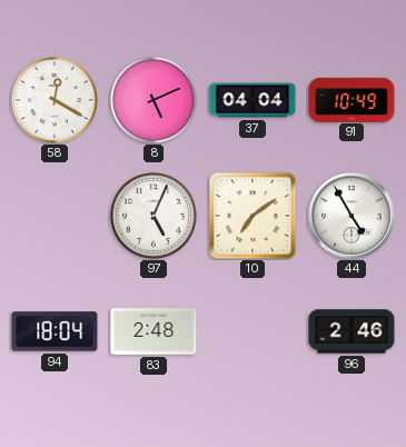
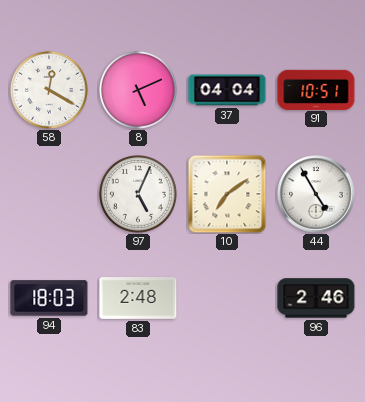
91: 10:49 -> 10:51 (316, 89)
94: 18:04 -> 18:03 (49, 298)
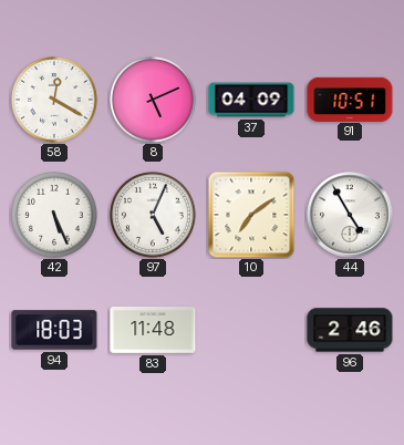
37: 04:04 -> 04:09 (251, 100)
42: none -> 5:26 (55, 216)
83: 2:48 -> 11:48 (153, 331)
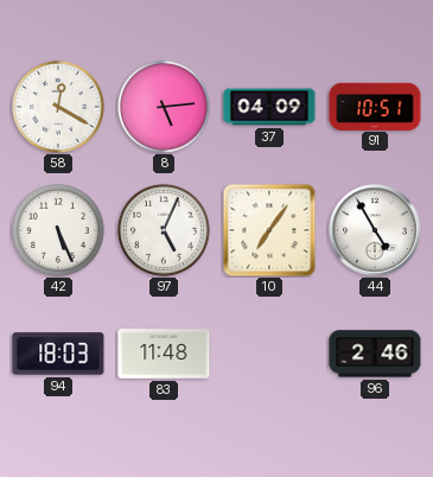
8: 5:11 -> 5:14 (165, 108)
10: 7:09 -> 7:06 (269, 230)
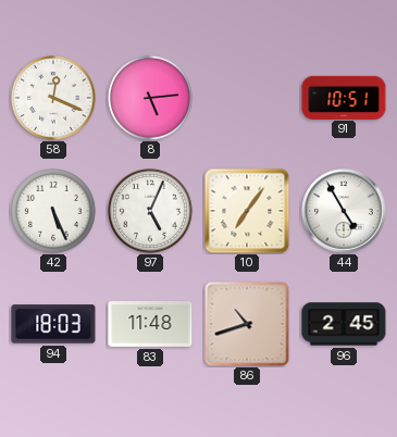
58: 12:20 -> 12:19 (54, 99)
37: 04:09 -> none (269, 107)
86: none -> 10:42 (247, 324)
96: 2:46 -> 2:45 (344, 324)
